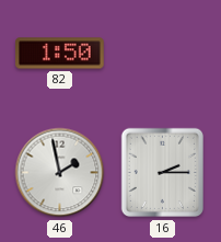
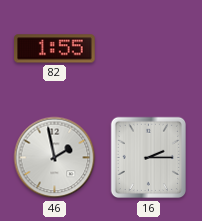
82: 1:50 -> 1:55 (55, 49)
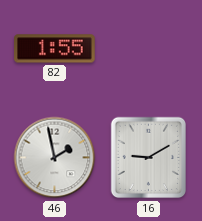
16: 2:15 -> 9:10 (148, 158)
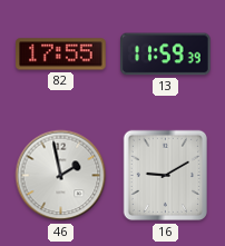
82: 1:55 -> 17:55 (61, 55)
13: none -> 11:59 (166, 55)
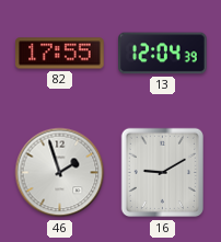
13: 11:59 -> 12:04 (163, 54)
46: 1:58 -> 1:57 (60, 173)
